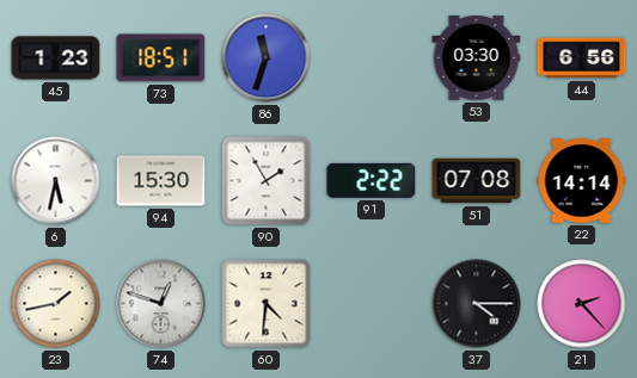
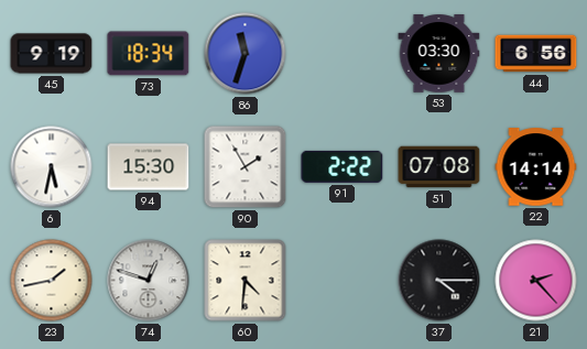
45: 1:23 -> 9:19 (52, 54)
73: 18:51 -> 18:34 (149, 54)
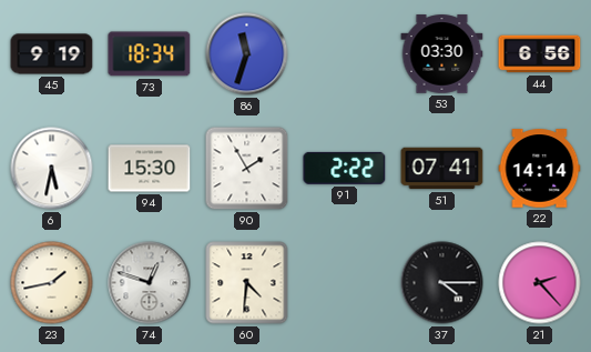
51: 07:08 -> 07:41 (442, 169)
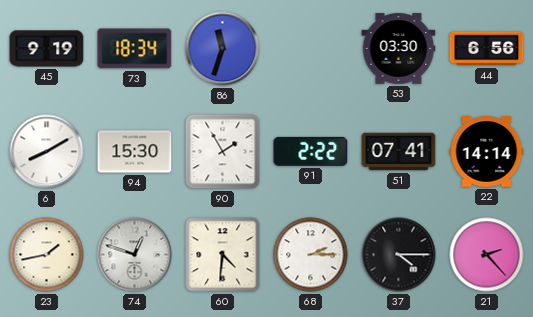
6: 5:32 -> 8:10 (47, 152)
68: none -> 2:15 (311, 255)
